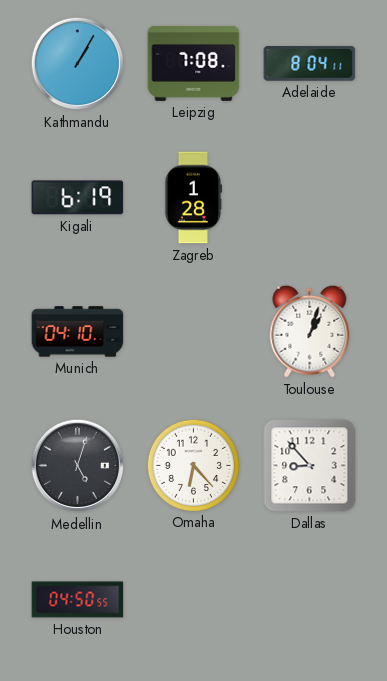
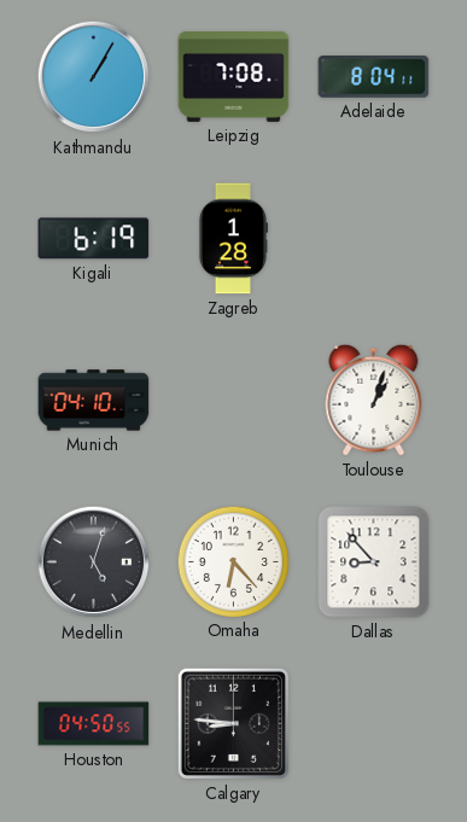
Calgary: none -> 8:46 (233, 723)
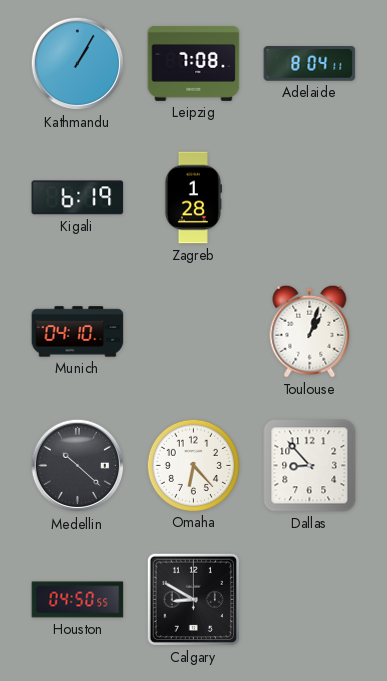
Medellin: 5:03 -> 10:22 (78, 466)
Calgary: 8:46 -> 8:50 (193, 599)
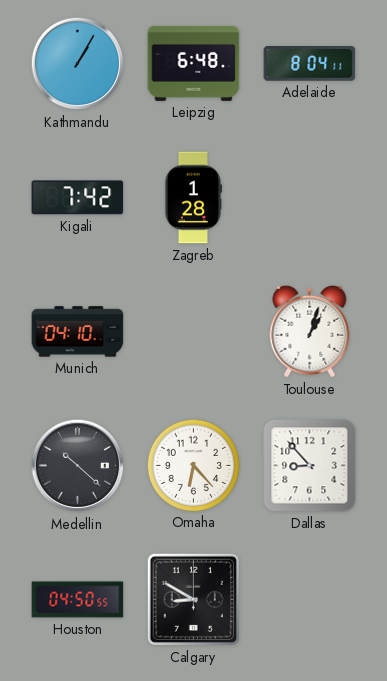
Leipzig: 7:08 -> 6:48 (194, 63)
Kigali: 6:19 -> 7:42 (78, 198)
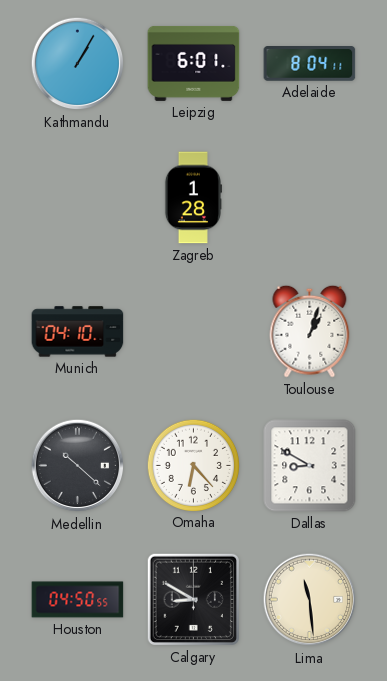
Leipzig: 6:48 -> 6:01 (194, 63)
Kigali: 7:42 -> none (78, 198)
Dallas: 8:53 -> 8:50 (310, 466)
Lima: none -> 11:29 (310, 600)
